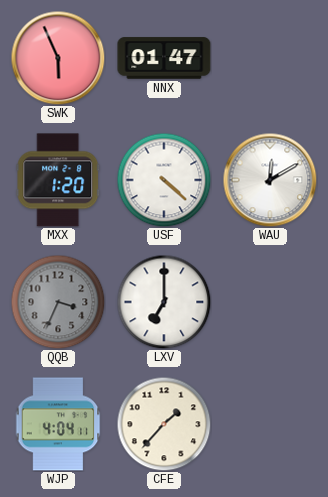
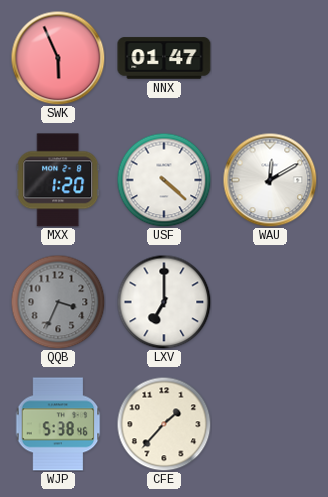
WJP: 4:04 -> 5:38 (58, 424)
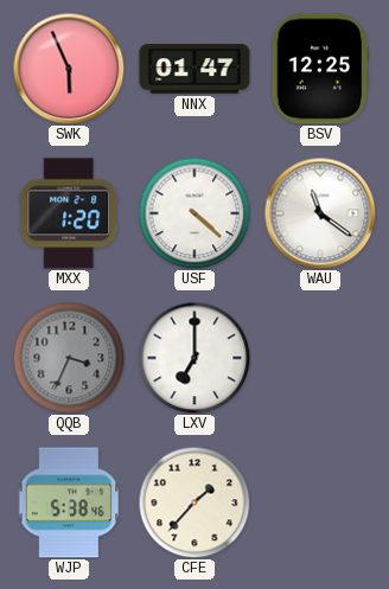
BSV: none -> 12:25 (319, 69)
WAU: 12:10 -> 11:21 (320, 213)
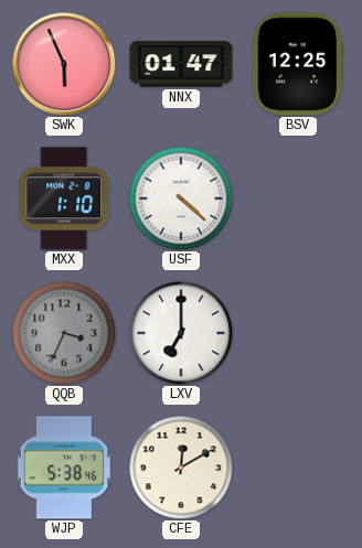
MXX: 1:20 -> 1:10 (64, 198)
WAU: 11:21 -> none (320, 213)
CFE: 1:37 -> 12:10 (181, 468)
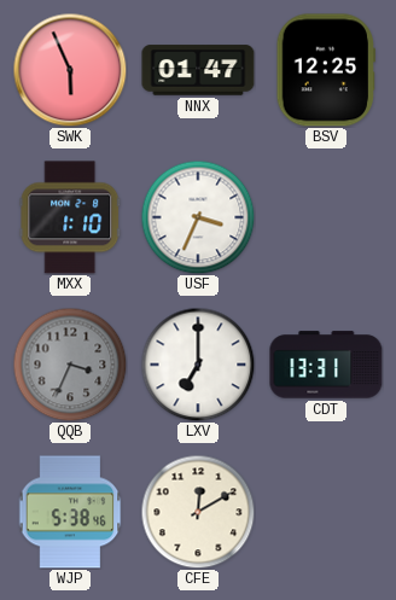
USF: 4:22 -> 3:34 (198, 217)
CDT: none -> 13:31 (326, 365)
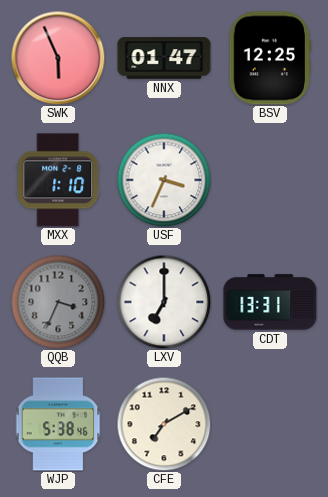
CFE: 12:10 -> 7:10 (164, 424)
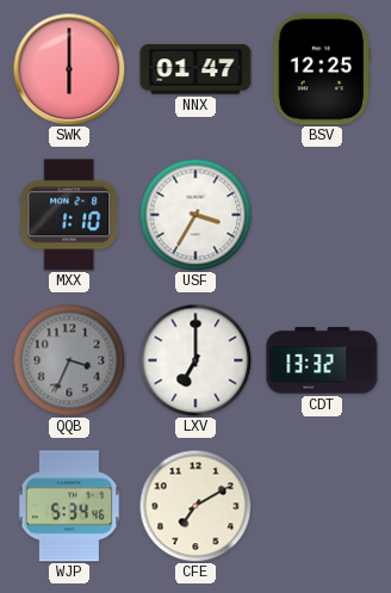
SWK: 5:56 -> 6:00 (69, 69)
USF: 3:34 -> 3:35 (195, 215)
CDT: 13:31 -> 13:32 (322, 360)
WJP: 5:38 -> 5:34 (69, 506)
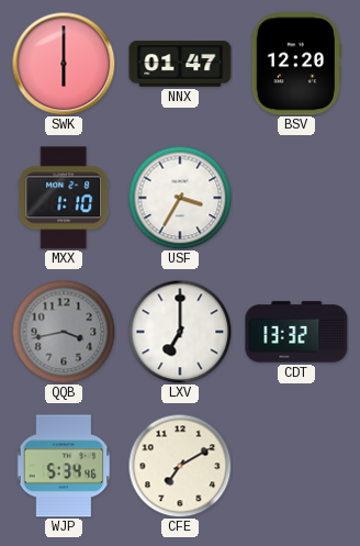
BSV: 12:25 -> 12:20 (295, 64)
QQB: 3:34 -> 3:43 (64, 332)
